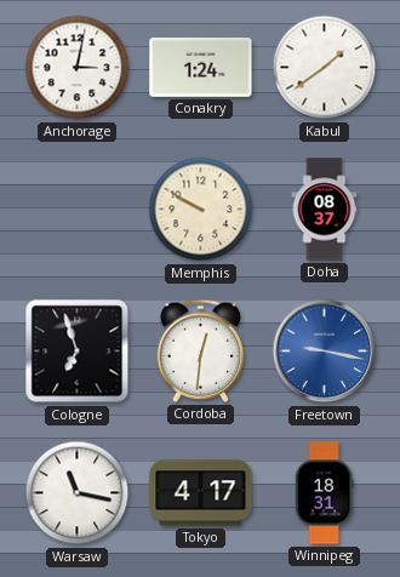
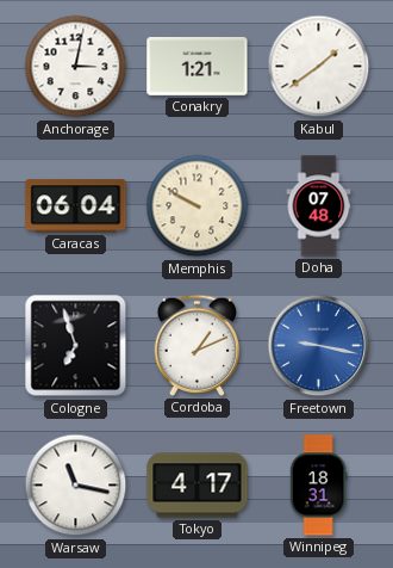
Conakry: 1:24 -> 1:21 (198, 66)
Caracas: none -> 06:04 (76, 206)
Doha: 08:37 -> 07:48 (319, 206)
Cordoba: 12:31 -> 1:11 (198, 345)
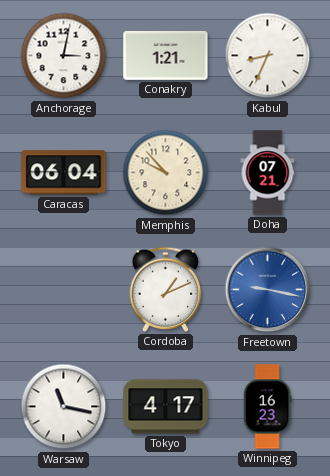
Kabul: 1:39 -> 8:34 (268, 56)
Memphis: 9:50 -> 9:53 (166, 173)
Doha: 07:48 -> 07:21 (268, 173)
Cologne: 6:57 -> none (76, 346)
Winnipeg: 18:31 -> 16:23 (267, 407)
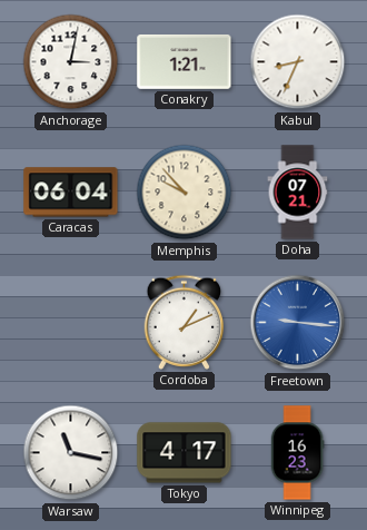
Freetown: 9:17 -> 9:16 (298, 323)
